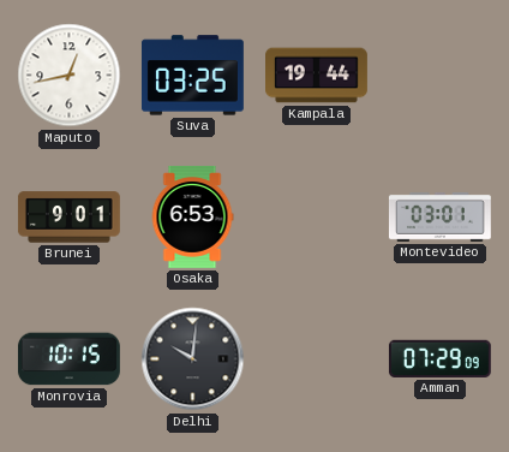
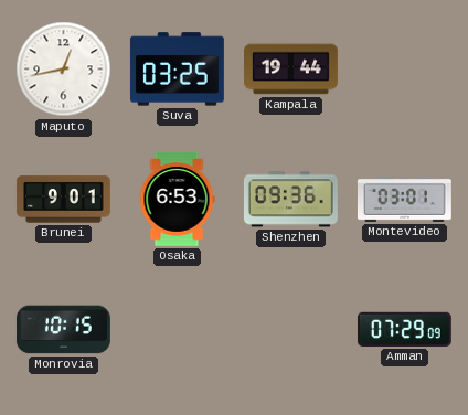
Shenzhen: none -> 09:36 (290, 200)
Delhi: 10:01 -> none (193, 359)
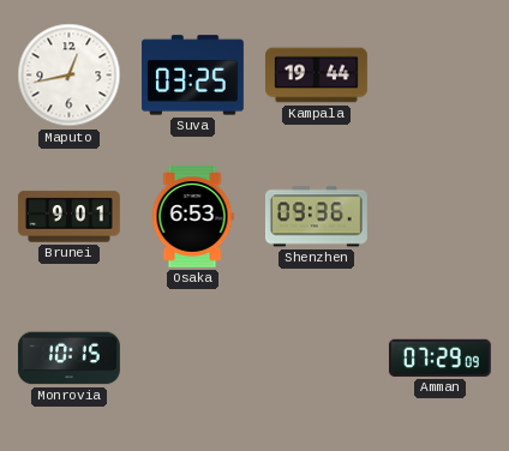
Montevideo: 03:01 -> none (404, 199)
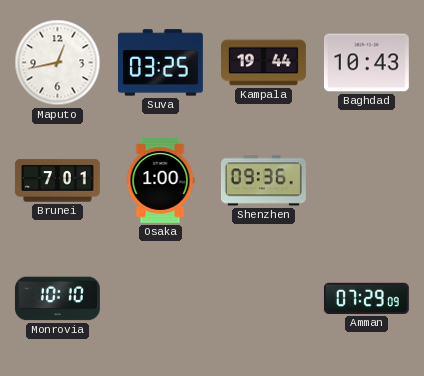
Baghdad: none -> 10:43 (366, 63)
Brunei: 9:01 -> 7:01 (57, 181)
Osaka: 6:53 -> 1:00 (160, 180)
Monrovia: 10:15 -> 10:10 (57, 299)
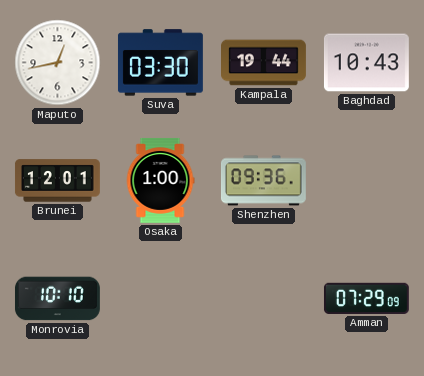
Suva: 03:25 -> 03:30 (160, 63)
Brunei: 7:01 -> 12:01 (57, 181)
